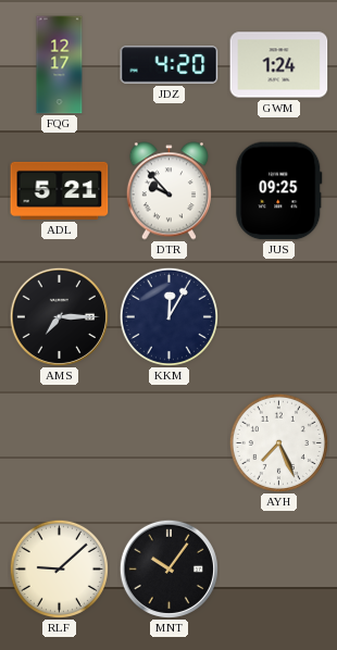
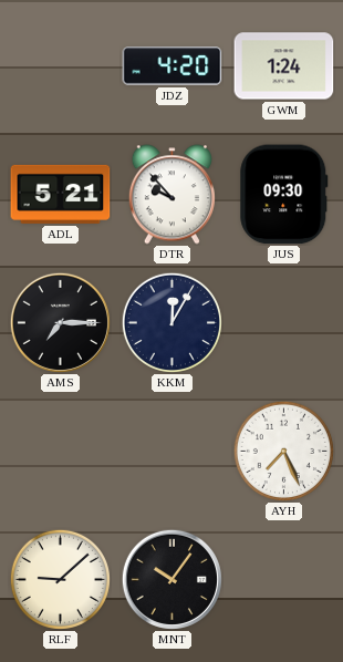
FQG: 12:17 -> none (60, 65)
JUS: 09:25 -> 09:30 (284, 195)
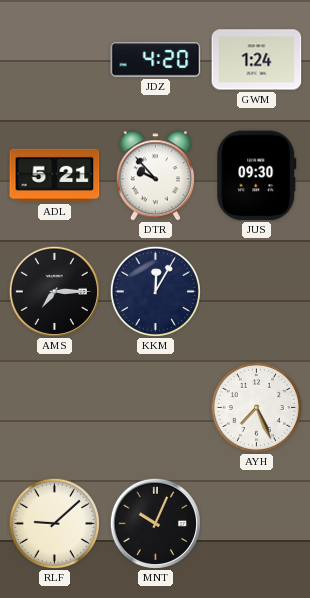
MNT: 10:06 -> 10:04 (155, 523)
